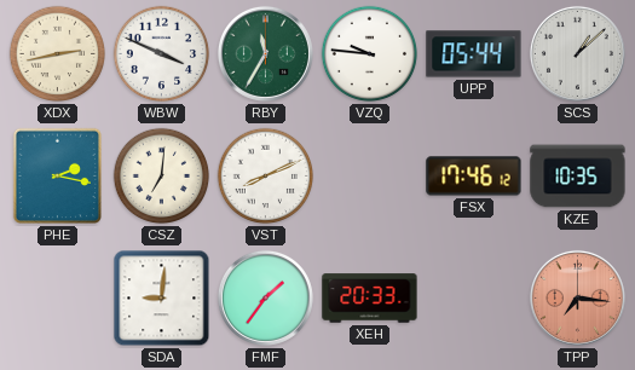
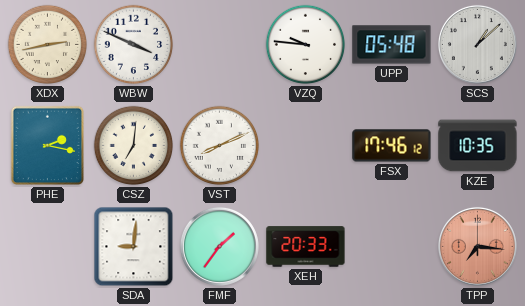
RBY: 11:35 -> none (265, 53)
UPP: 05:44 -> 05:48 (392, 45)
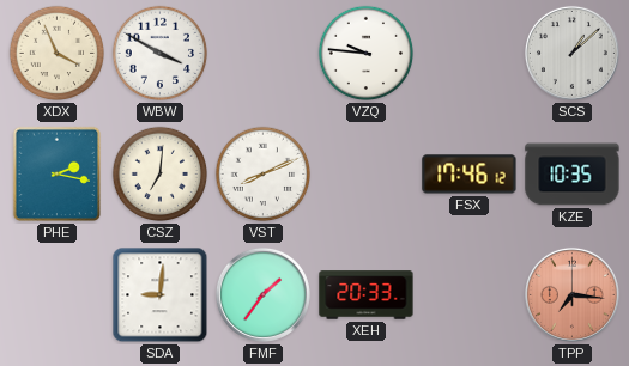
XDX: 2:43 -> 3:56 (58, 54)
WBW: 3:49 -> 3:50 (161, 54)
UPP: 05:48 -> none (392, 45)
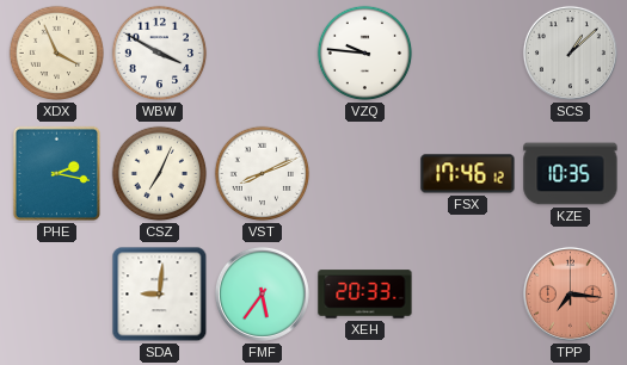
CSZ: 7:01 -> 7:04 (160, 174)
FMF: 1:36 -> 5:36 (262, 293)
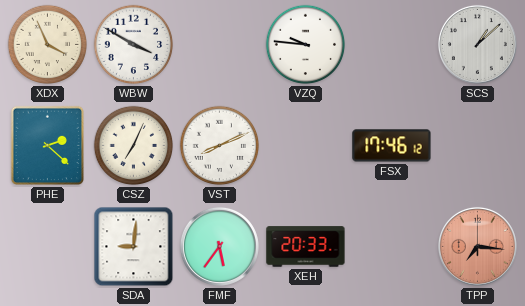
PHE: 2:17 -> 2:22 (47, 146)
KZE: 10:35 -> none (571, 174)
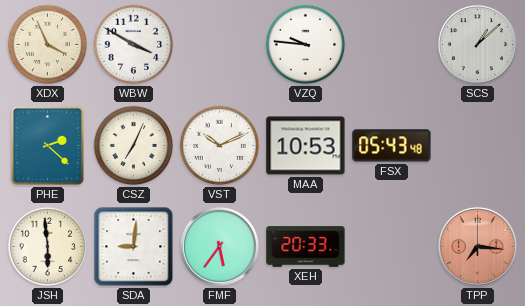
VST: 8:11 -> 10:11 (220, 146)
MAA: none -> 10:53 (306, 146)
FSX: 17:46 -> 05:43 (392, 146)
JSH: none -> 5:59 (48, 247)
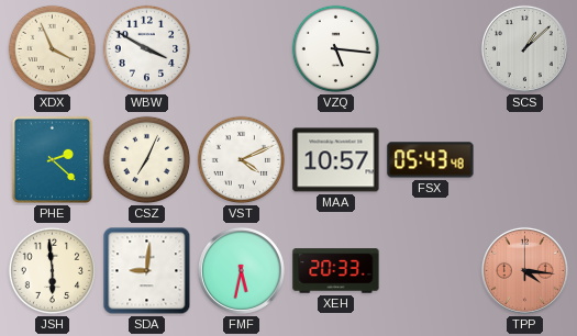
VZQ: 9:46 -> 5:16 (336, 49)
VST: 10:11 -> 4:11 (242, 160)
MAA: 10:53 -> 10:57 (336, 160)
FMF: 5:36 -> 5:32 (241, 270)
TPP: 7:16 -> 4:16 (524, 270)
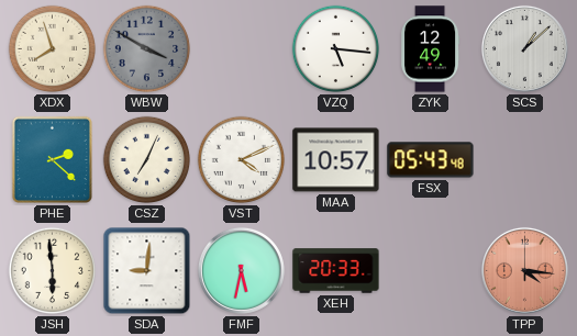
XDX: 3:56 -> 7:57 (53, 49)
WBW dial: white -> grey (147, 49)
ZYK: none -> 12:49 (431, 49)
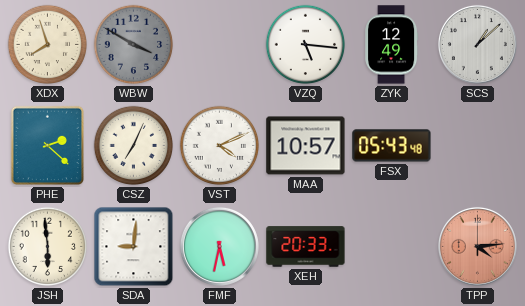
TPP: 4:16 -> 4:14 (477, 246)
